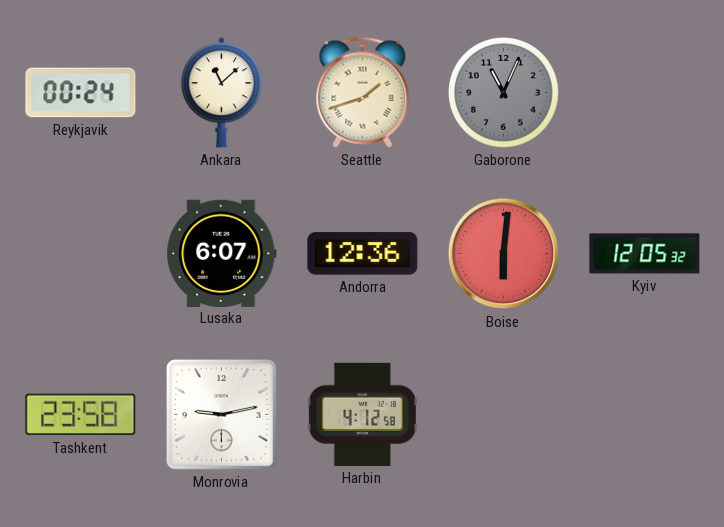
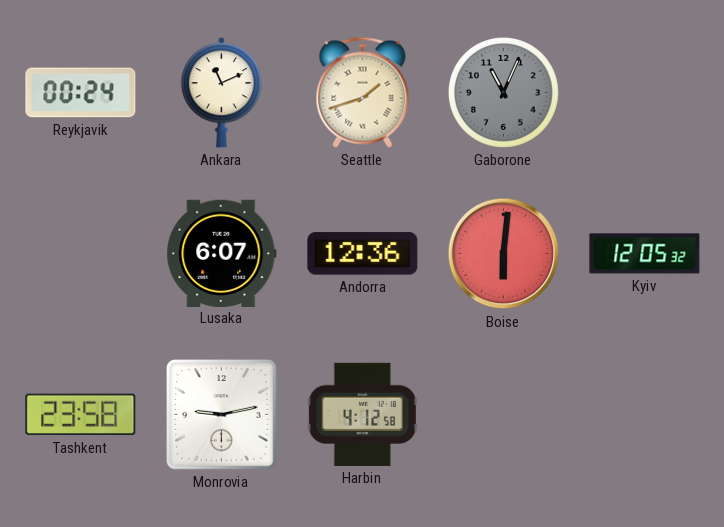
Ankara: 11:08 -> 11:11 (221, 93)
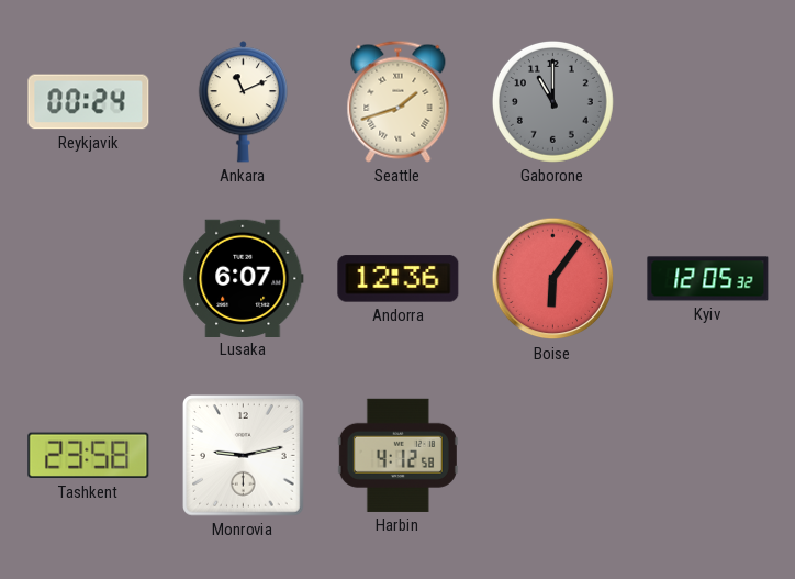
Gaborone: 11:04 -> 11:00 (552, 101)
Boise: 6:01 -> 6:06 (553, 279)
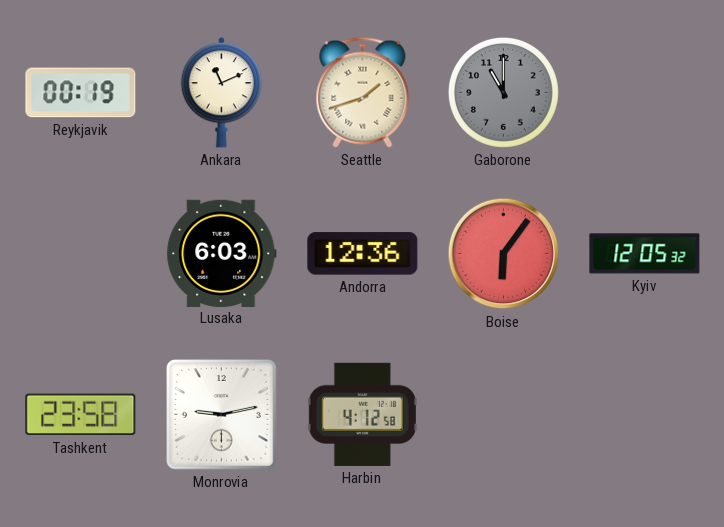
Reykjavik: 00:24 -> 00:19 (81, 93)
Lusaka: 6:07 -> 6:03 (222, 253)
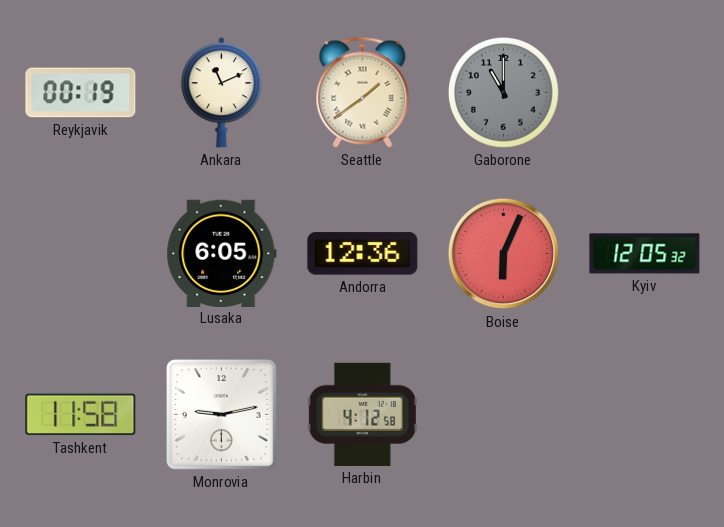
Seattle: 1:42 -> 1:39 (363, 92)
Lusaka: 6:03 -> 6:05 (222, 253)
Boise: 6:06 -> 6:04 (504, 254)
Tashkent: 23:58 -> 11:58 (81, 415)
